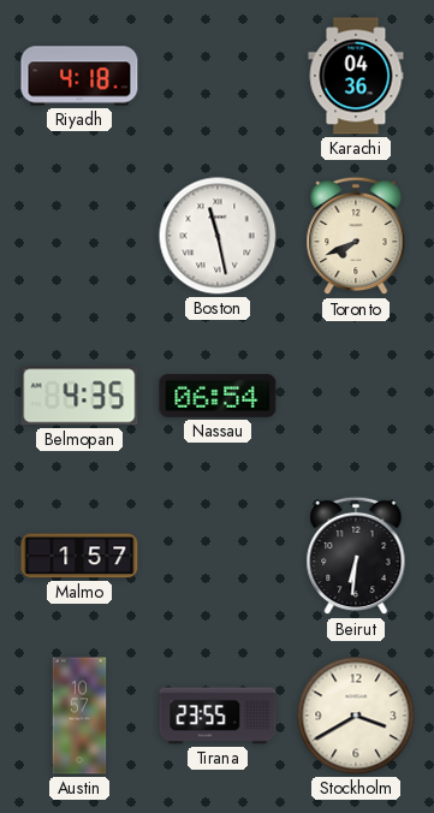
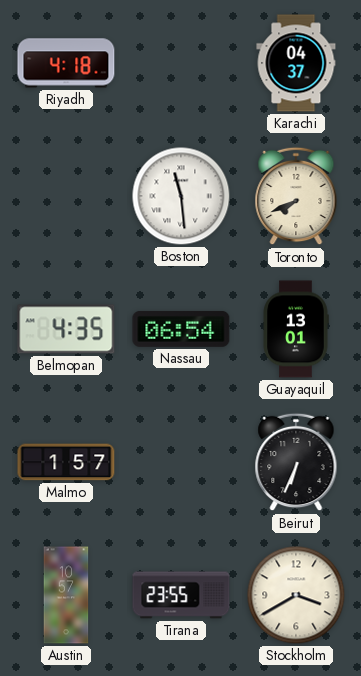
Karachi: 04:36 -> 04:37 (296, 63)
Boston: 11:28 -> 11:29 (181, 196)
Guayaquil: none -> 13:01 (296, 329)
Beirut: 6:31 -> 6:34 (296, 462)
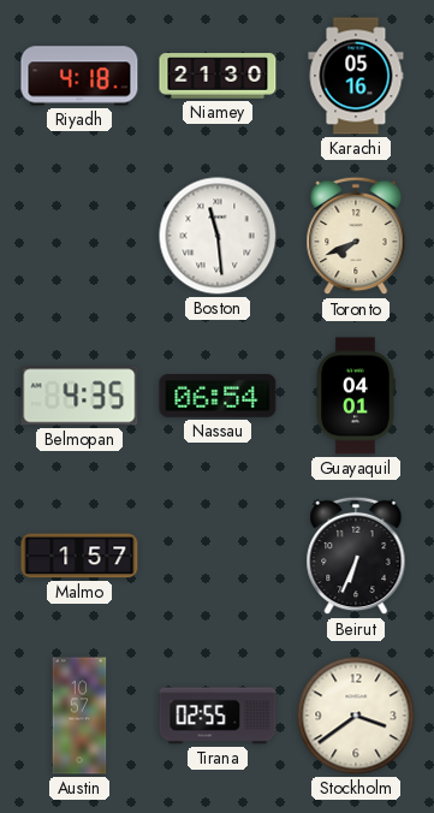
Niamey: none -> 21:30 (218, 76)
Karachi: 04:37 -> 05:16 (356, 76)
Guayaquil: 13:01 -> 04:01 (356, 396)
Tirana: 23:55 -> 02:55 (218, 716)
Stockholm: 3:40 -> 3:39 (356, 716)
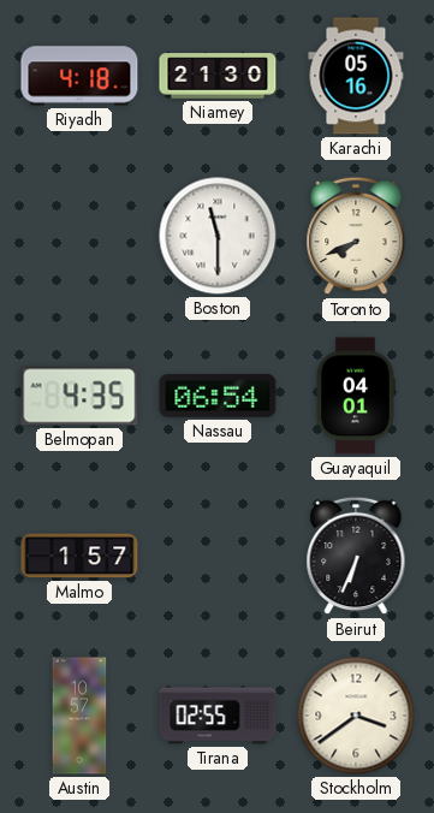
Boston: 11:29 -> 11:30 (218, 236)
